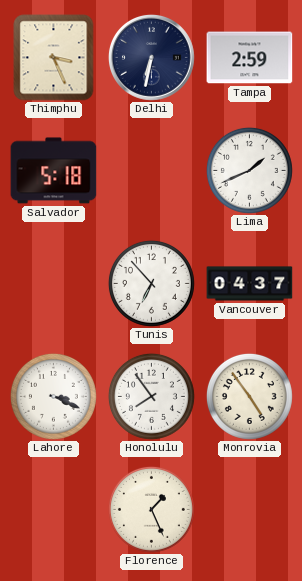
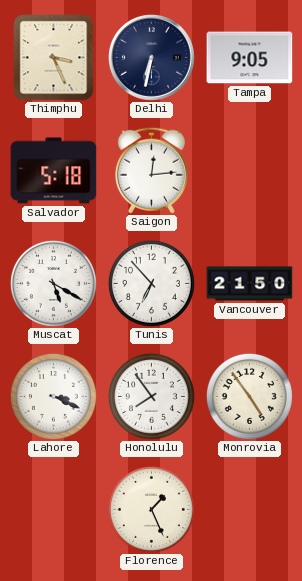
Tampa: 2:59 -> 9:05 (250, 58)
Saigon: none -> 12:14 (151, 170)
Lima: 1:41 -> none (249, 170)
Muscat: none -> 5:20 (53, 283)
Vancouver: 04:37 -> 21:50 (250, 284)
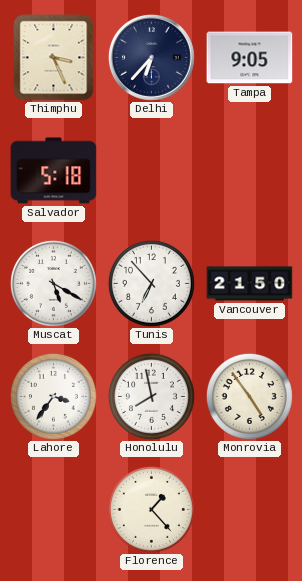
Delhi: 6:32 -> 6:37 (151, 57)
Saigon: 12:14 -> none (151, 170)
Lahore: 3:19 -> 3:36 (53, 396)
Honolulu: 7:54 -> 7:58 (151, 396)
Florence: 1:26 -> 1:23 (151, 509)
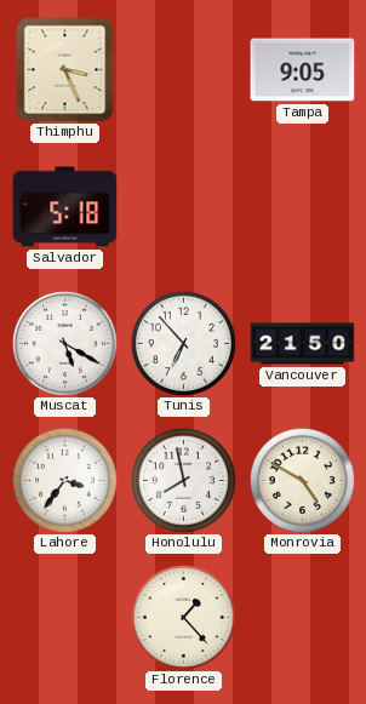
Delhi: 6:37 -> none (151, 57)
Monrovia: 4:54 -> 4:50 (302, 480)
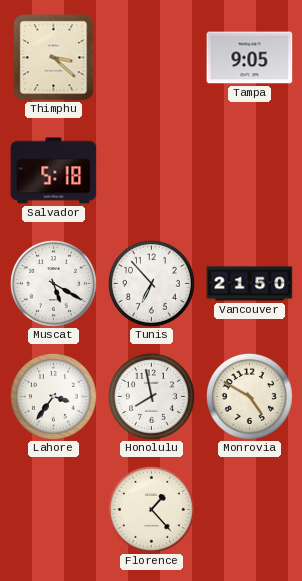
Thimphu: 3:26 -> 3:22 (54, 58)
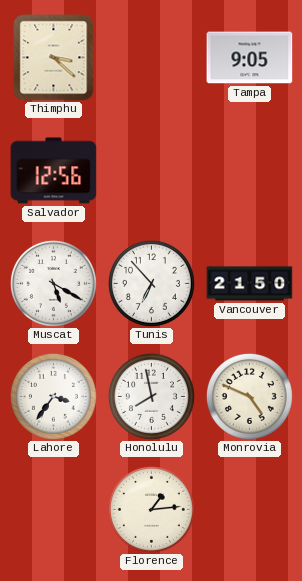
Salvador: 5:18 -> 12:56 (54, 171)
Monrovia: 4:50 -> 4:49 (249, 396)
Florence: 1:23 -> 1:14 (151, 509)
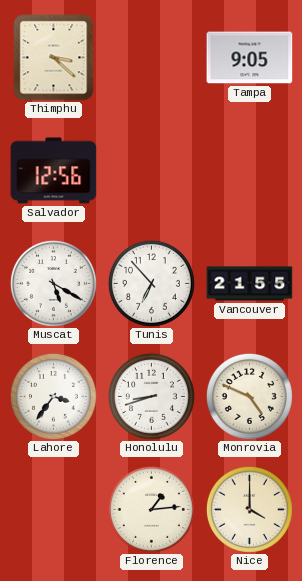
Vancouver: 21:50 -> 21:55 (250, 284)
Honolulu: 7:58 -> 8:42 (151, 396)
Nice: none -> 4:00 (249, 509)
